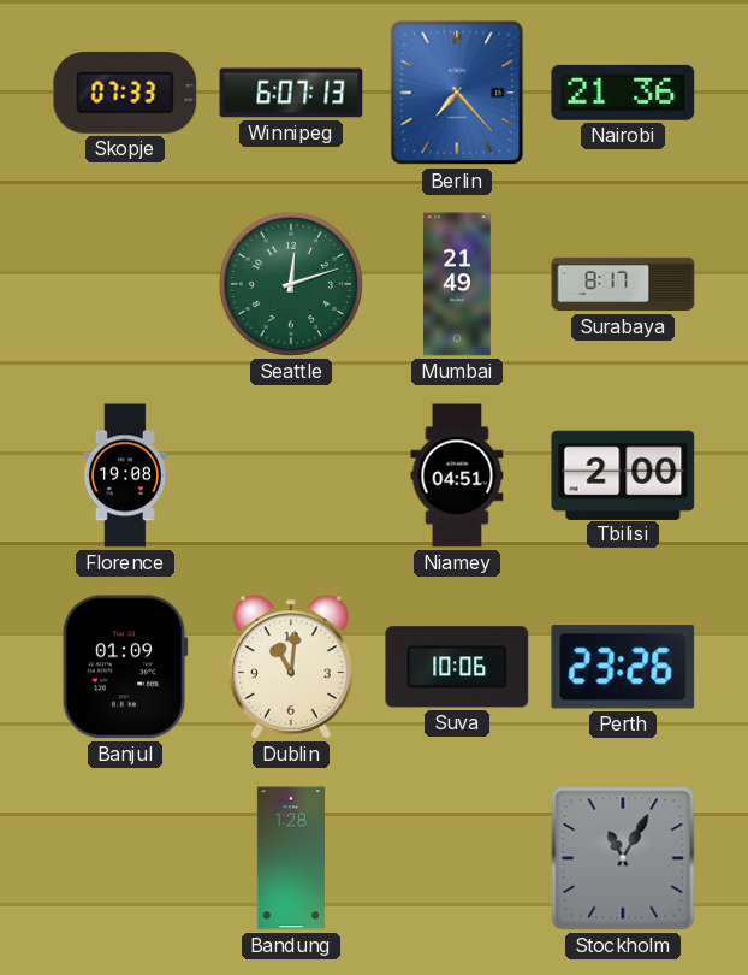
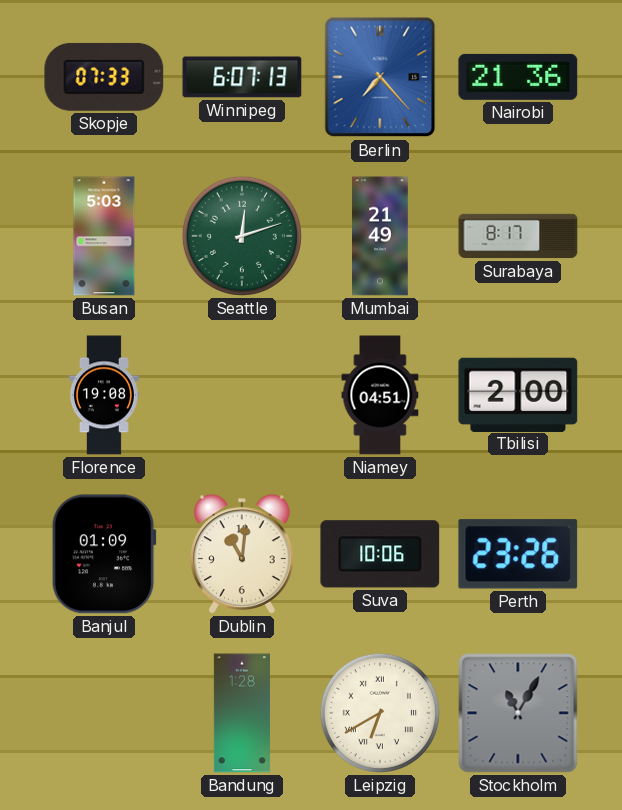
Busan: none -> 5:03 (104, 236)
Leipzig: none -> 6:40 (380, 713)
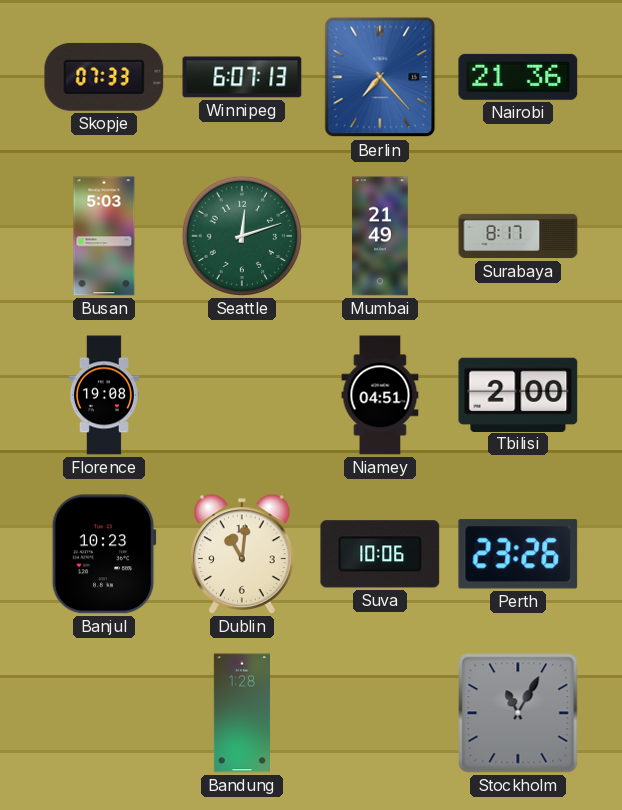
Banjul: 01:09 -> 10:23 (104, 554)
Leipzig: 6:40 -> none (380, 713)
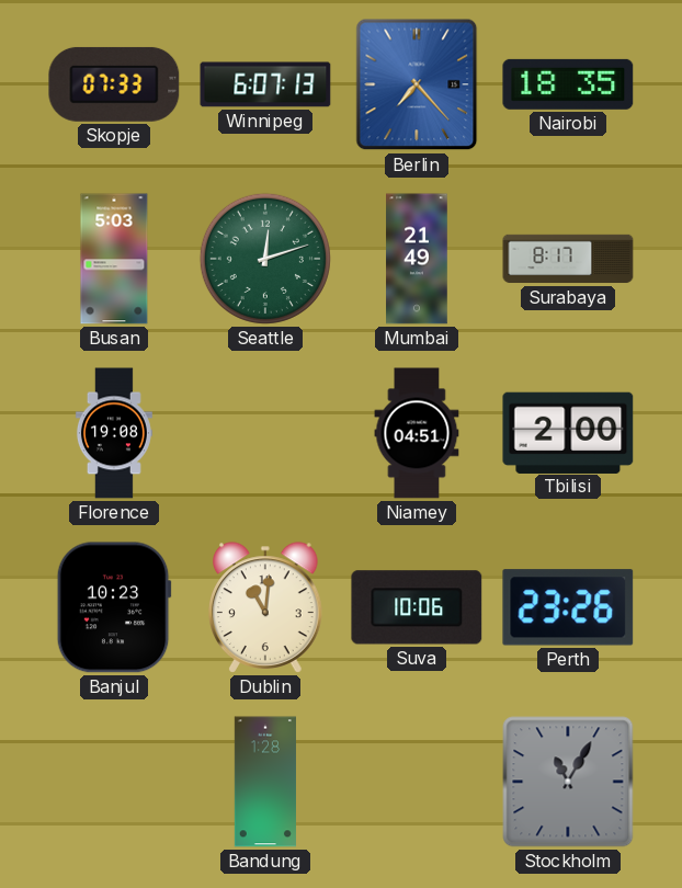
Nairobi: 21:36 -> 18:35 (568, 84)
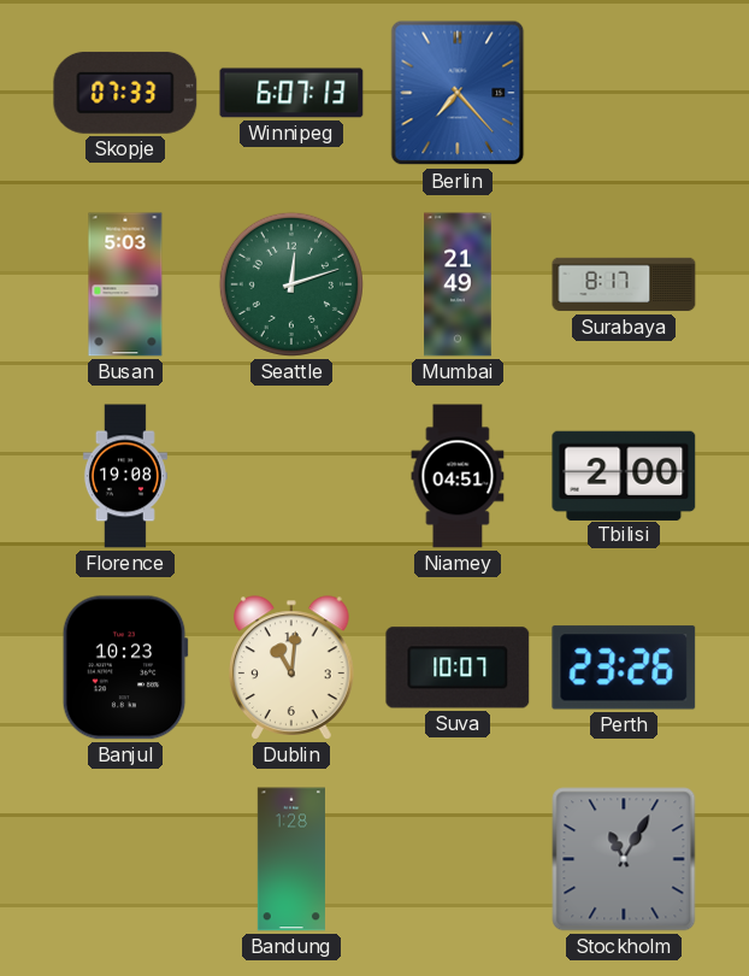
Nairobi: 18:35 -> none (568, 84)
Suva: 10:06 -> 10:07 (458, 668)
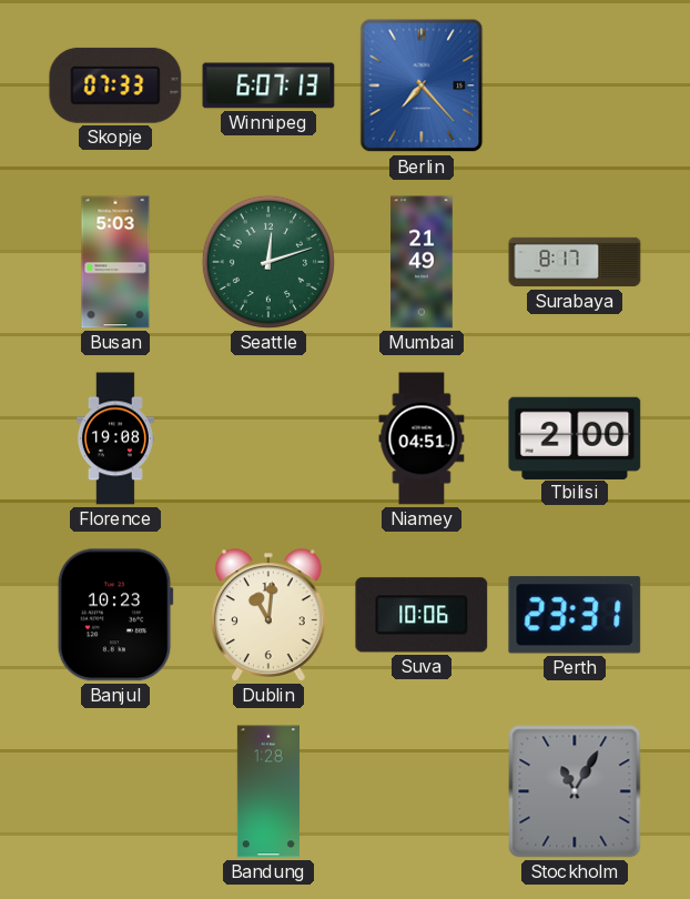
Suva: 10:07 -> 10:06 (422, 615)
Perth: 23:26 -> 23:31 (575, 615)
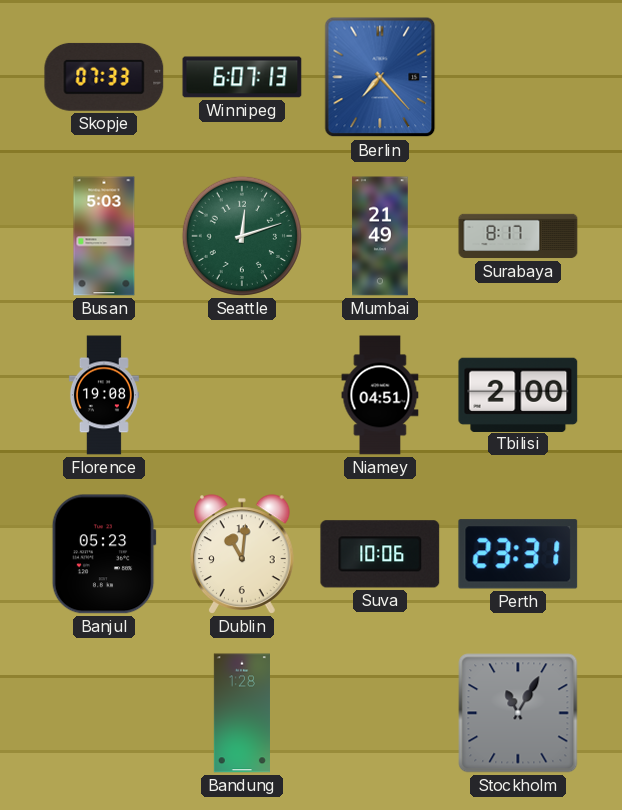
Banjul: 10:23 -> 05:23 (104, 554)
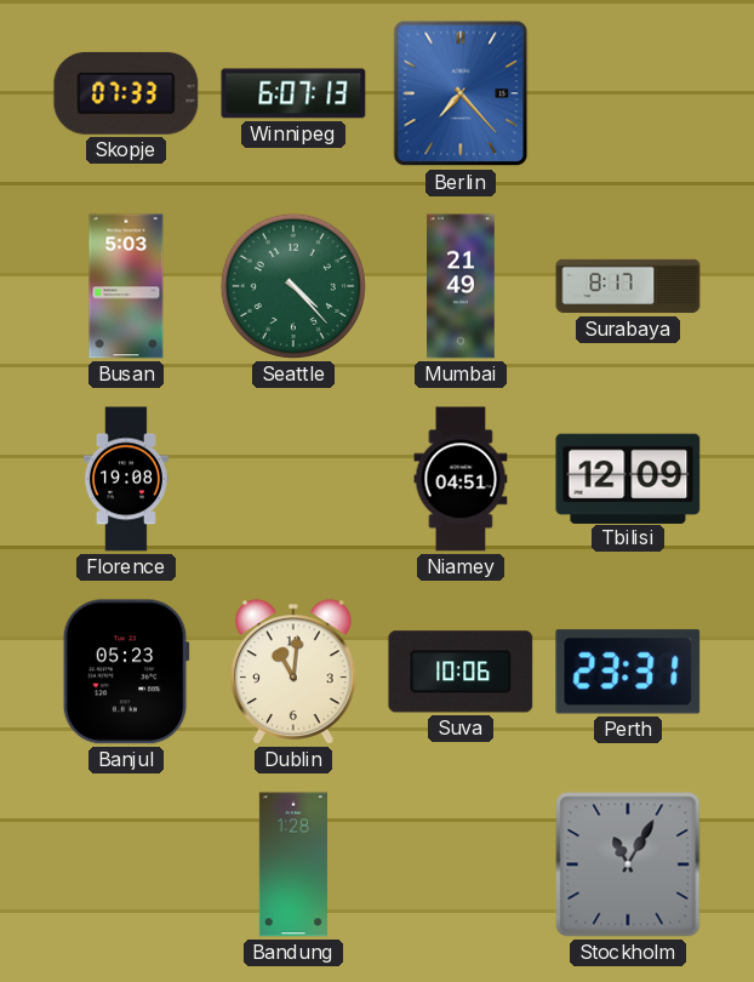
Seattle: 12:12 -> 4:23 (293, 286)
Tbilisi: 2:00 -> 12:09 (628, 478)
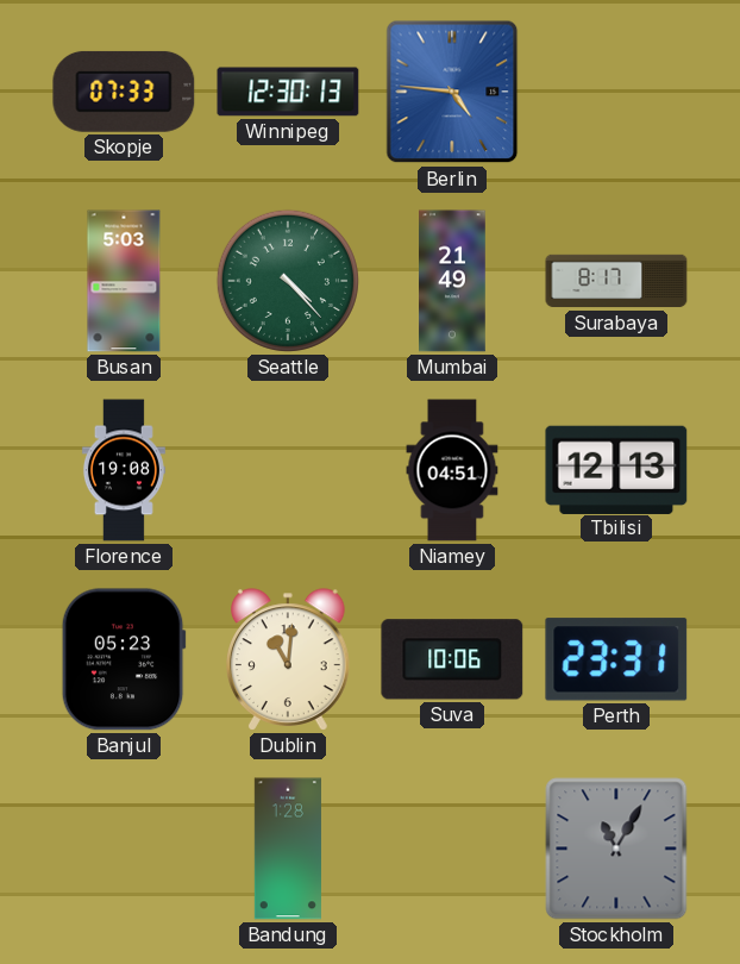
Winnipeg: 6:07 -> 12:30 (288, 92)
Berlin: 7:23 -> 4:46 (452, 92)
Tbilisi: 12:09 -> 12:13 (616, 469)
